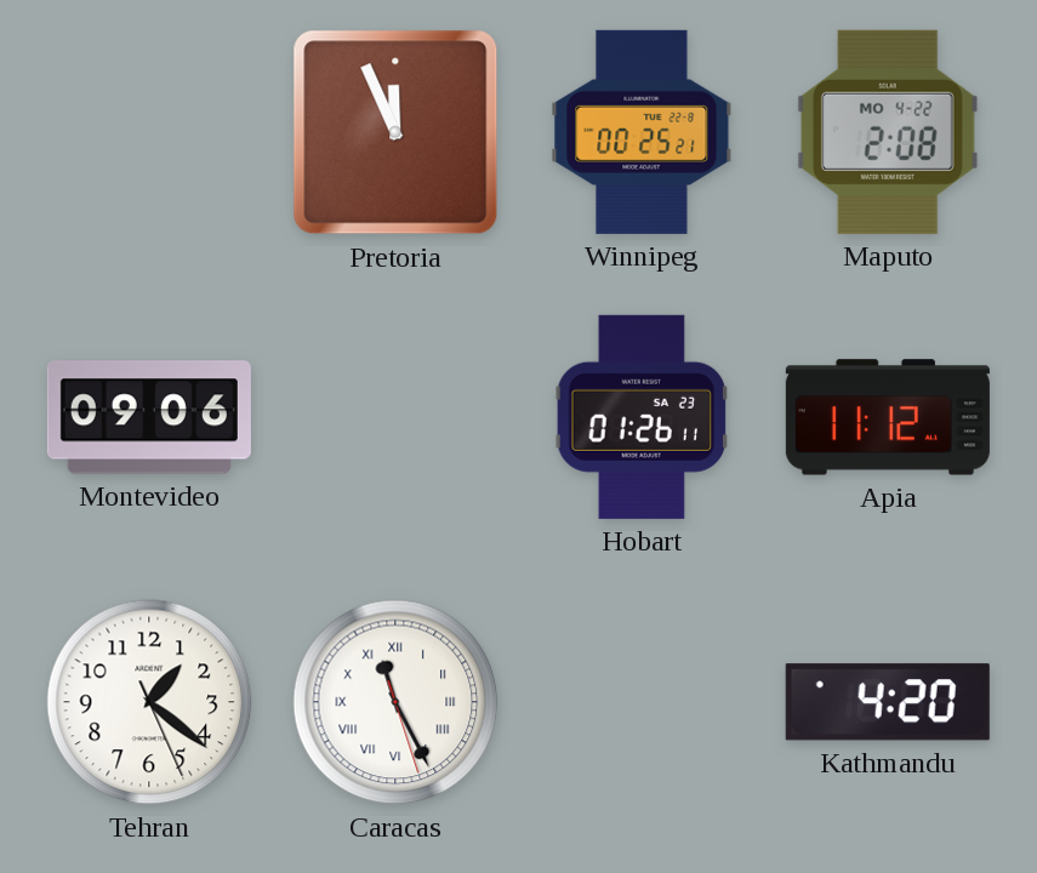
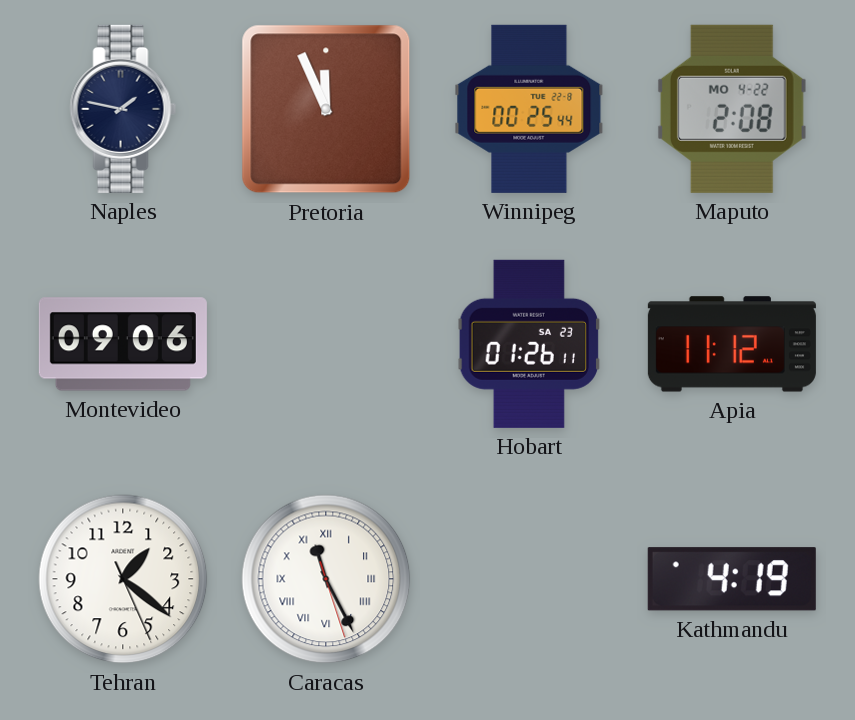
Naples: none -> 1:47 (123, 109)
Winnipeg: 00:25:21 -> 00:25:44 (529, 109)
Kathmandu: 4:20 -> 4:19 (732, 579)
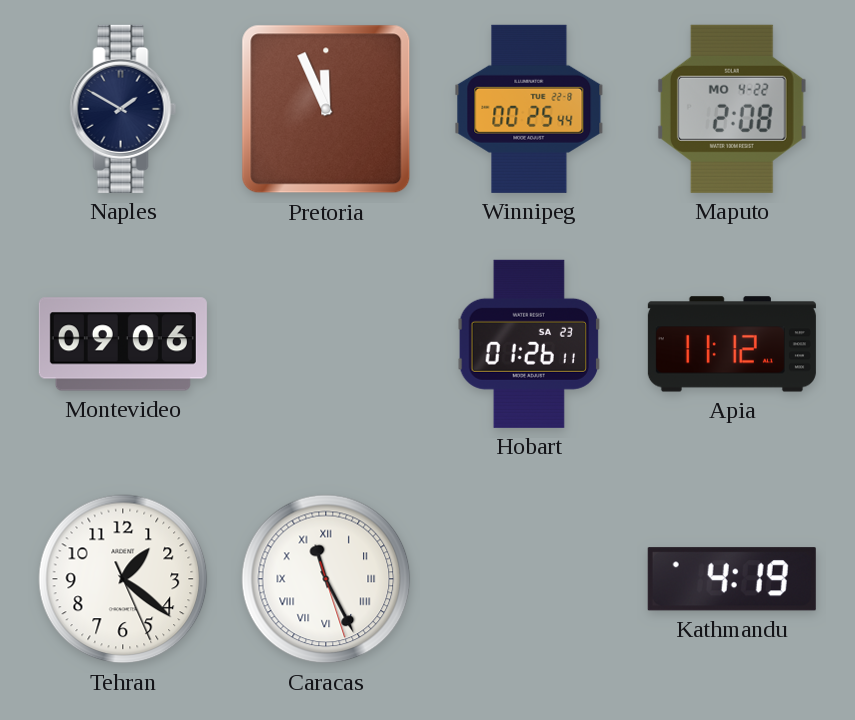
Naples: 1:47 -> 1:50 (123, 109)
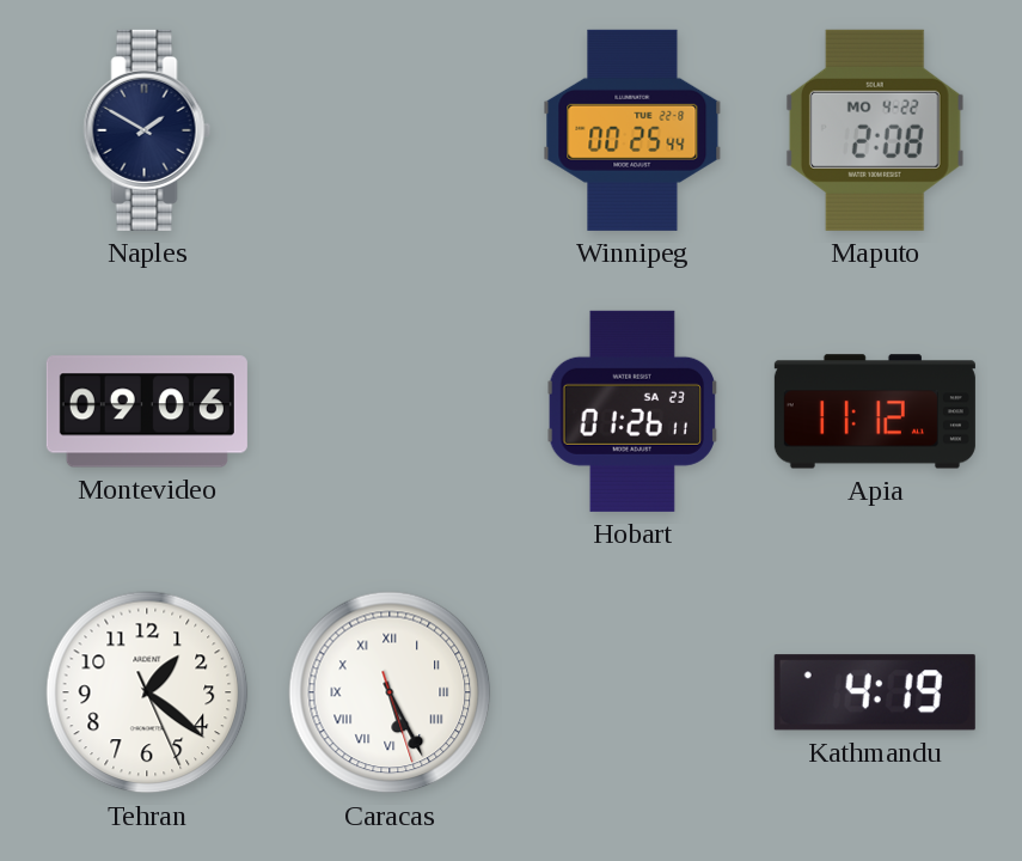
Pretoria: 11:56 -> none (326, 109)
Caracas: 11:25 -> 5:25 (390, 692)
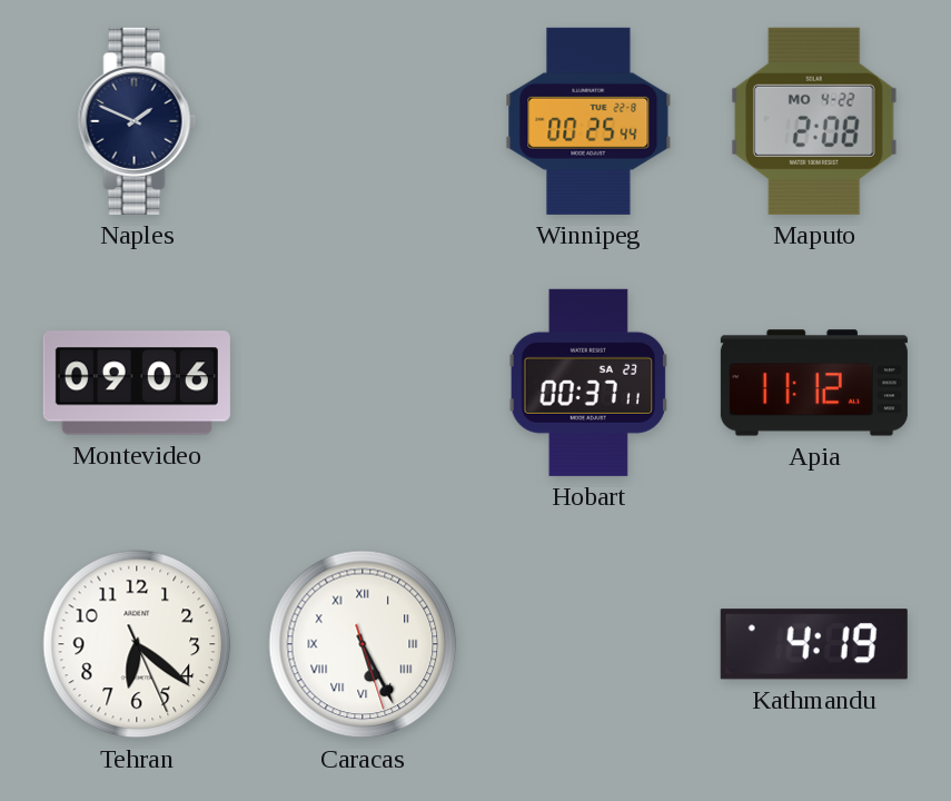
Naples: 1:50 -> 1:49 (137, 121)
Hobart: 01:26 -> 00:37 (588, 383)
Tehran: 1:21 -> 6:21 (137, 644)
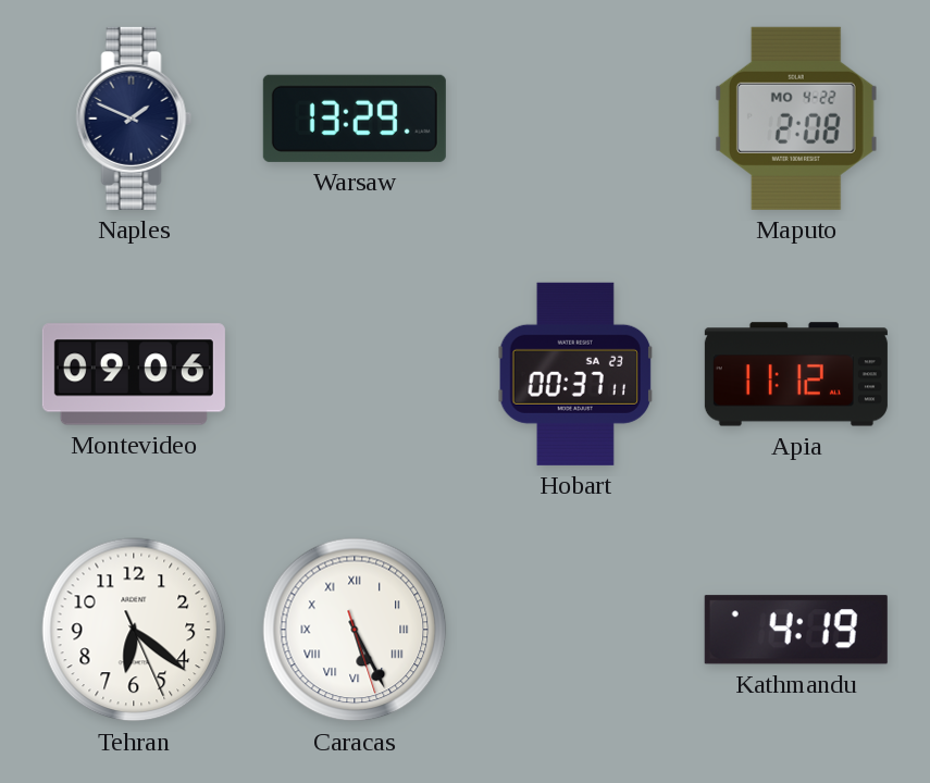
Warsaw: none -> 13:29 (355, 119)
Winnipeg: 00:25 -> none (588, 121)
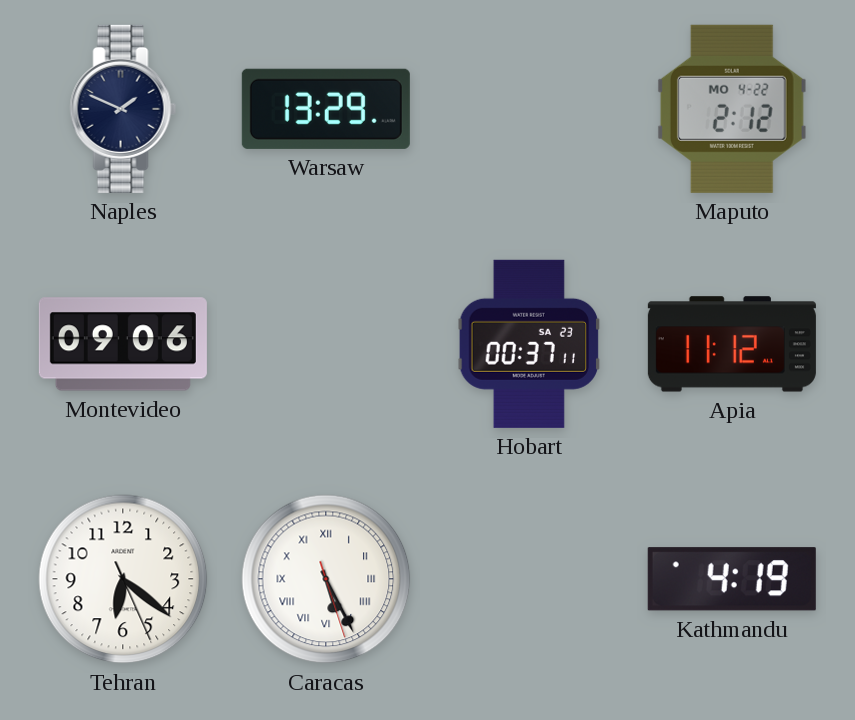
Maputo: 2:08 -> 2:12 (732, 109)
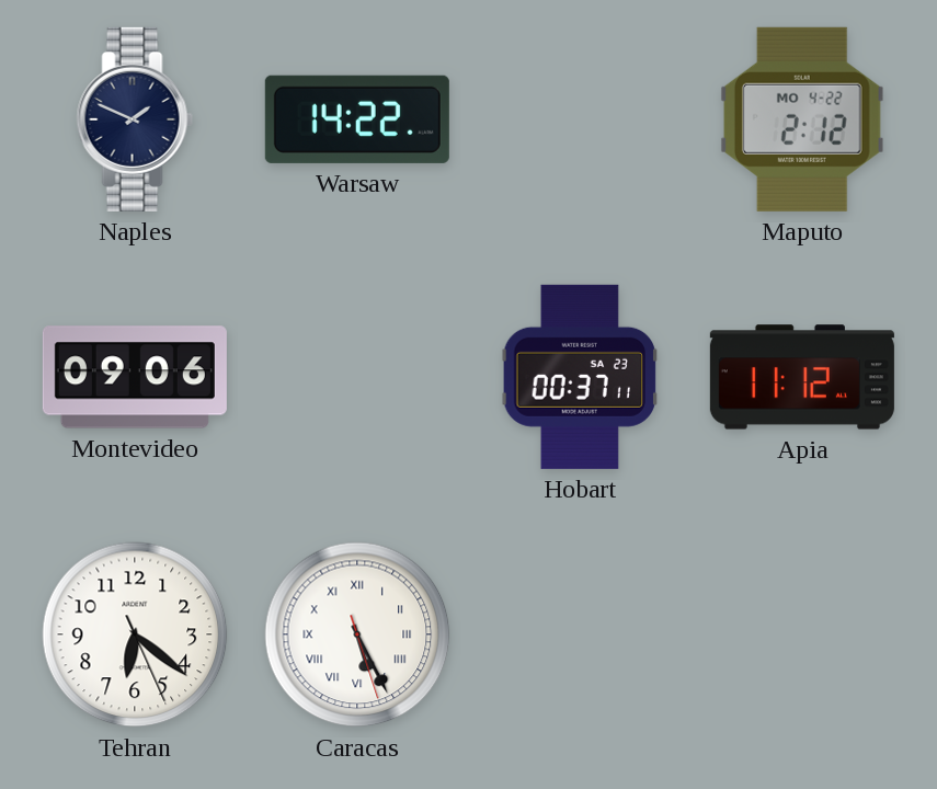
Warsaw: 13:29 -> 14:22 (357, 119)
Kathmandu: 4:19 -> none (732, 579)
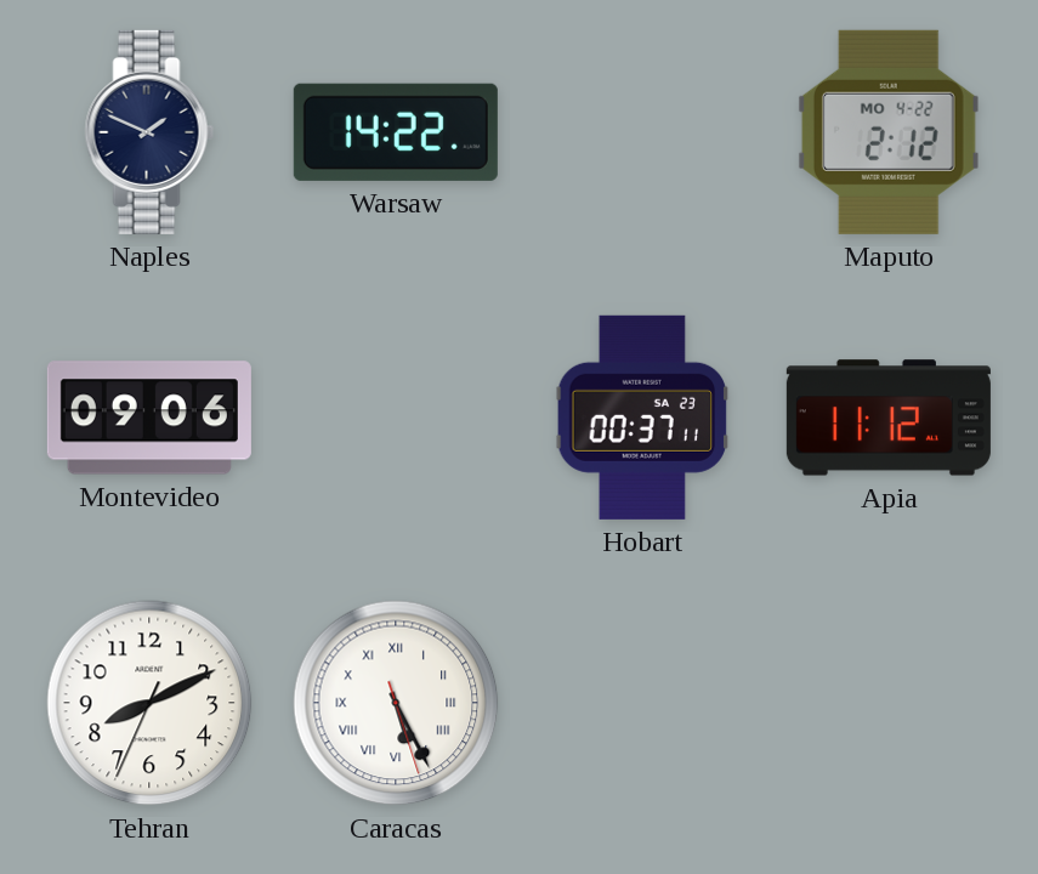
Tehran: 6:21 -> 8:10 (149, 703)
